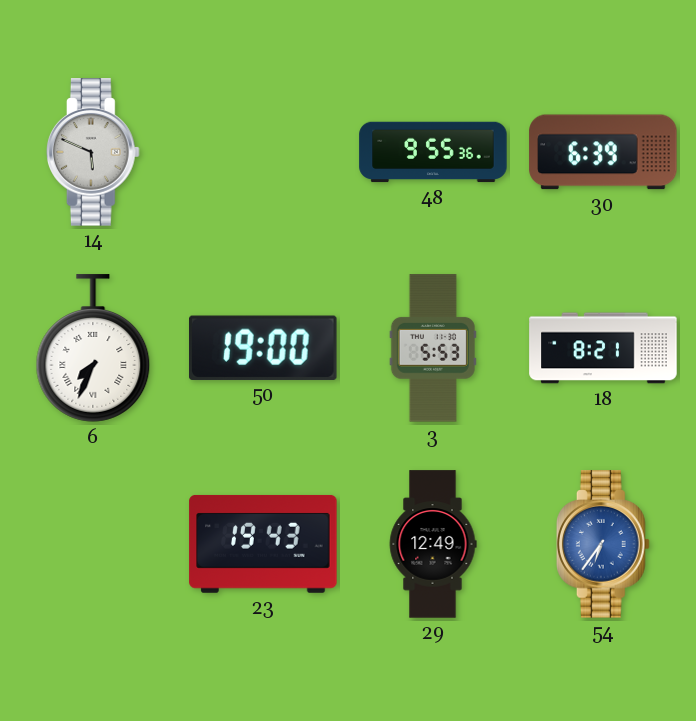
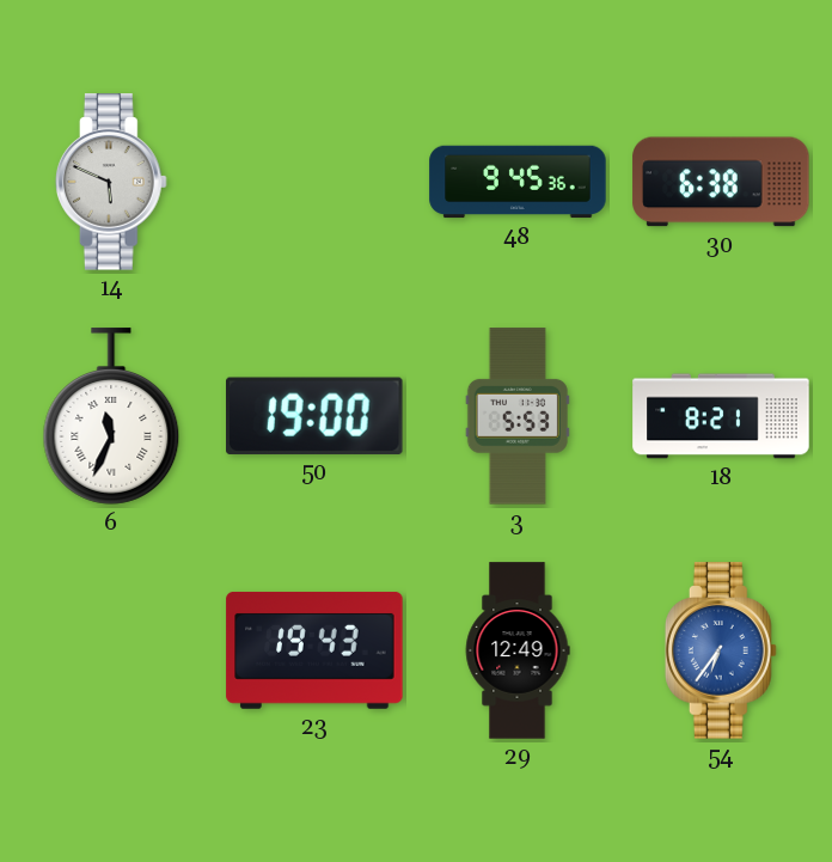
48: 9:55 -> 9:45 (518, 182)
30: 6:39 -> 6:38 (721, 182)
6: 7:34 -> 11:34 (111, 416)
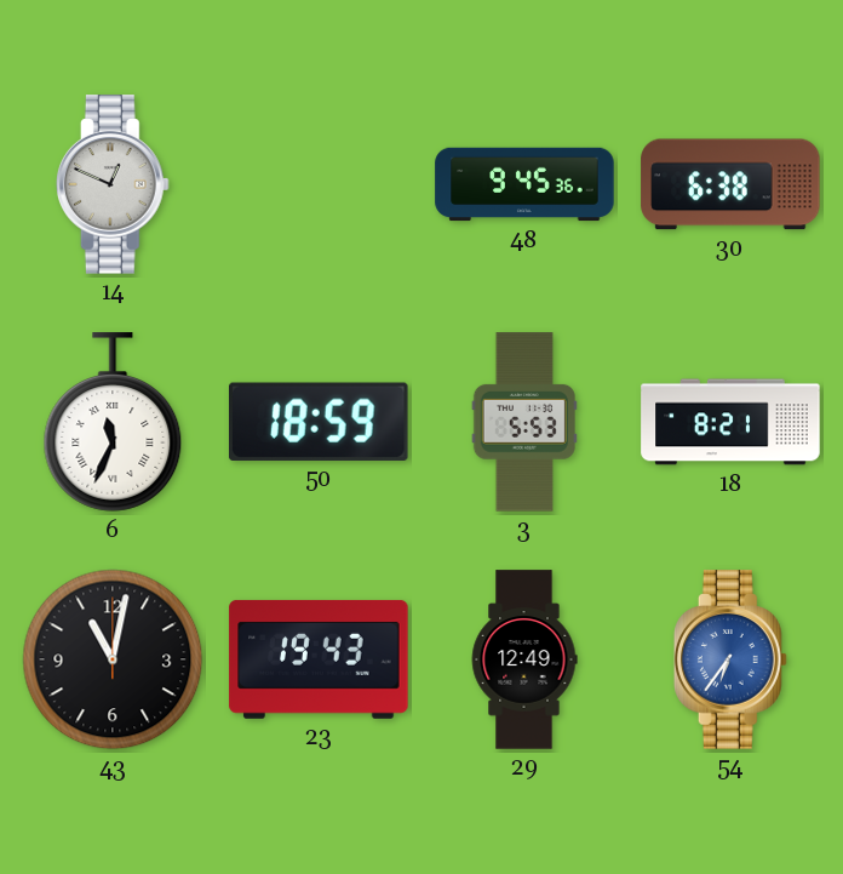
14: 5:49 -> 12:49 (113, 184)
50: 19:00 -> 18:59 (320, 422)
43: none -> 11:02 (113, 659)
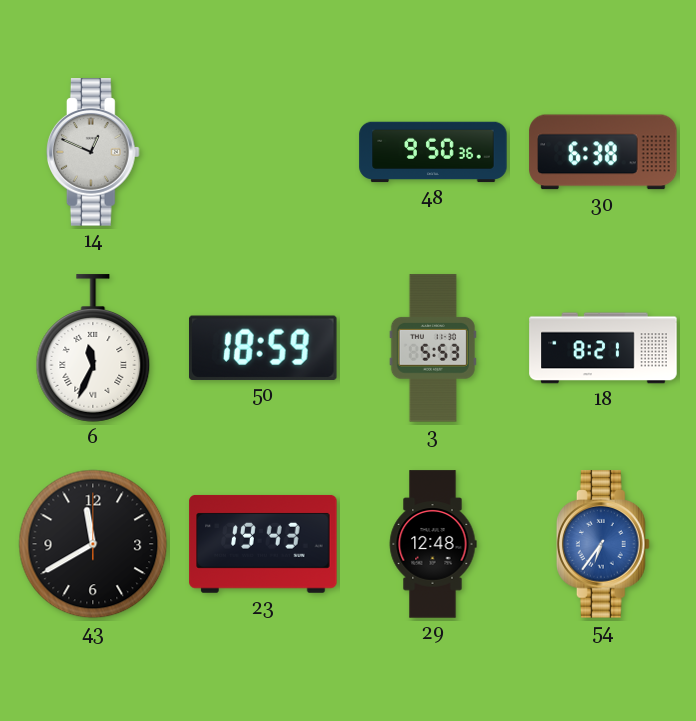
48: 9:45 -> 9:50 (433, 152)
43: 11:02 -> 11:40 (93, 544)
29: 12:49 -> 12:48 (433, 544)
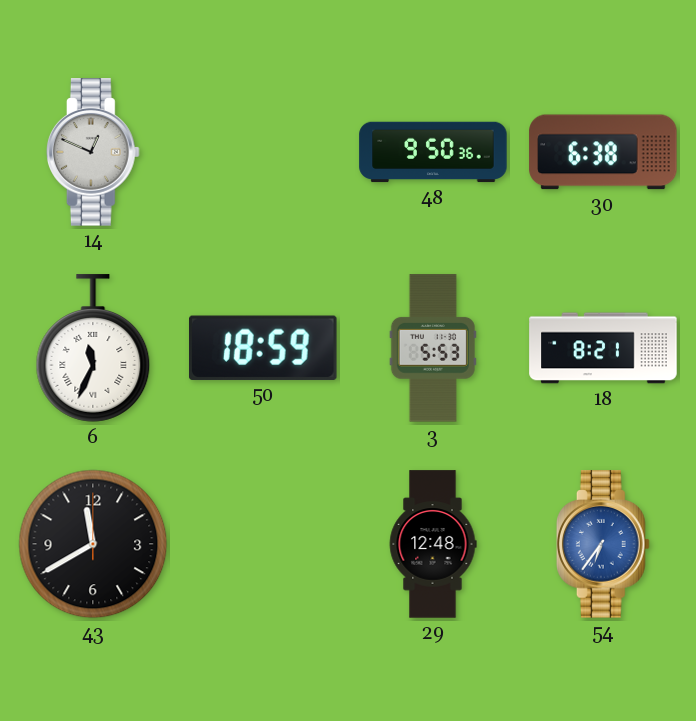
23: 19:43 -> none (263, 544)
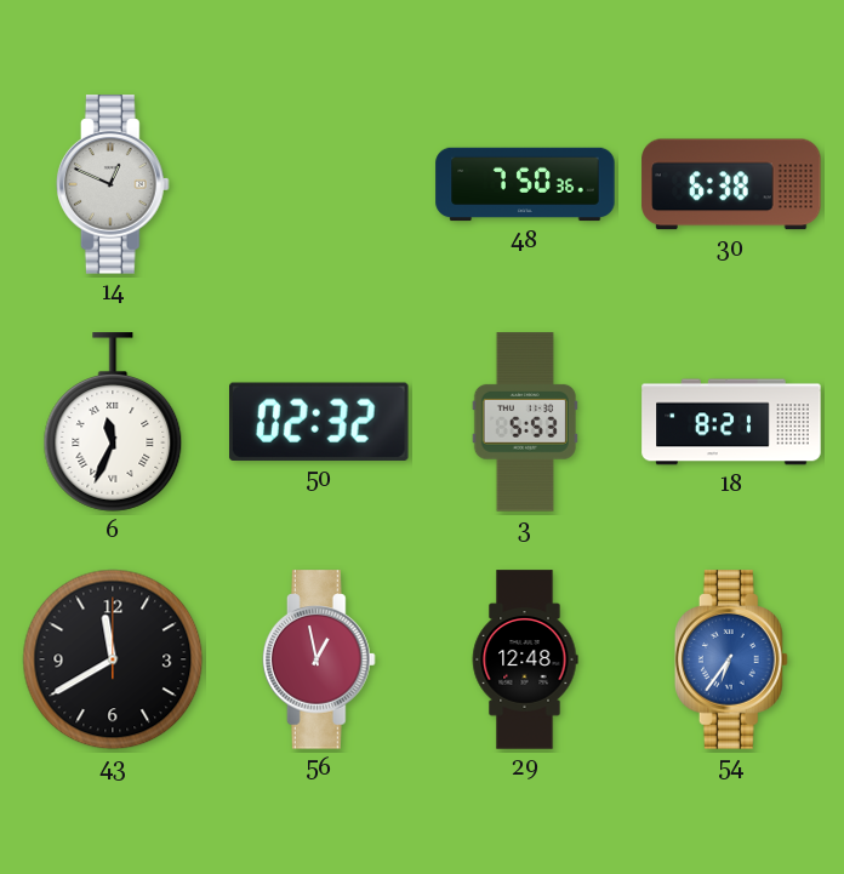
48: 9:50 -> 7:50 (525, 184)
50: 18:59 -> 02:32 (320, 422)
56: none -> 12:58 (319, 659)
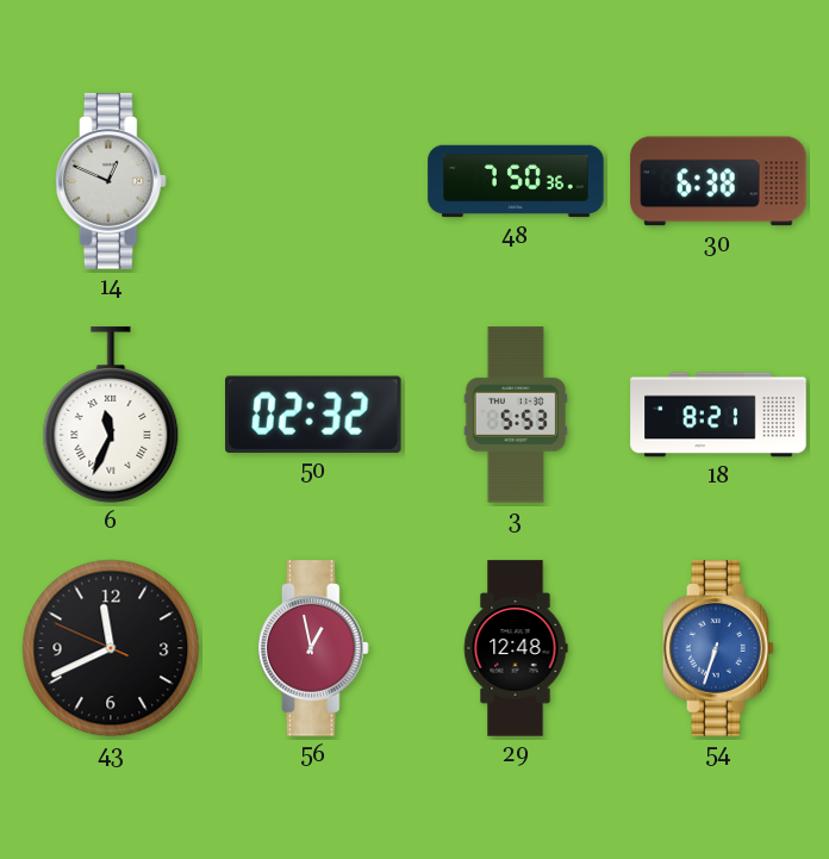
43: 11:40:00 -> 11:40:49 (111, 648)
54: 6:36 -> 6:33 (718, 648)
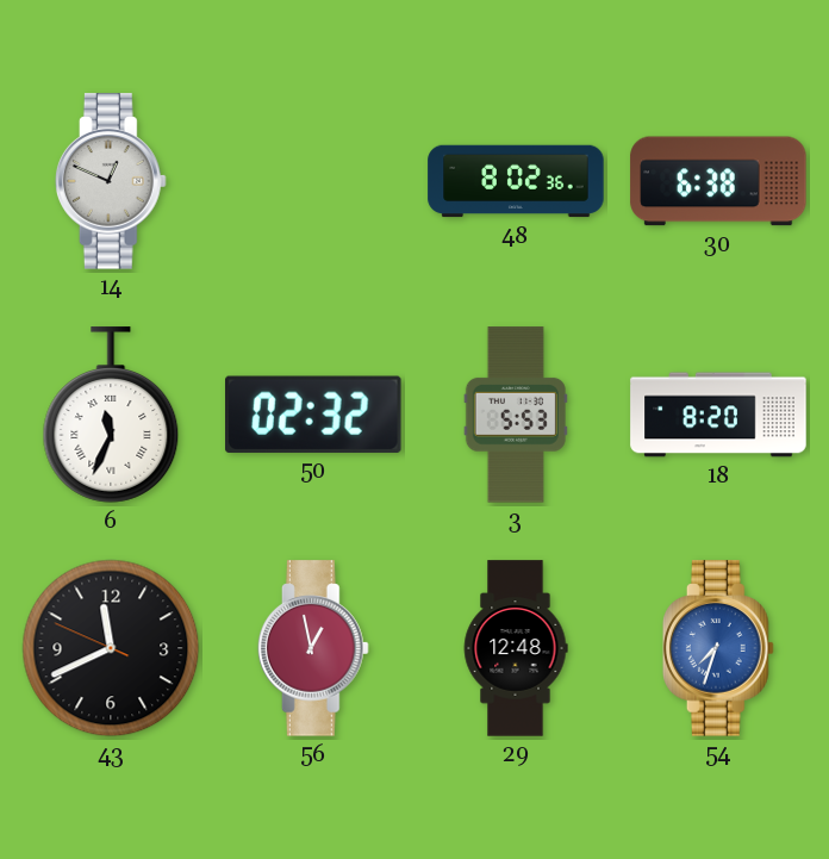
48: 7:50 -> 8:02 (516, 181)
18: 8:21 -> 8:20 (718, 415)
54: 6:33 -> 7:33 (718, 648)
